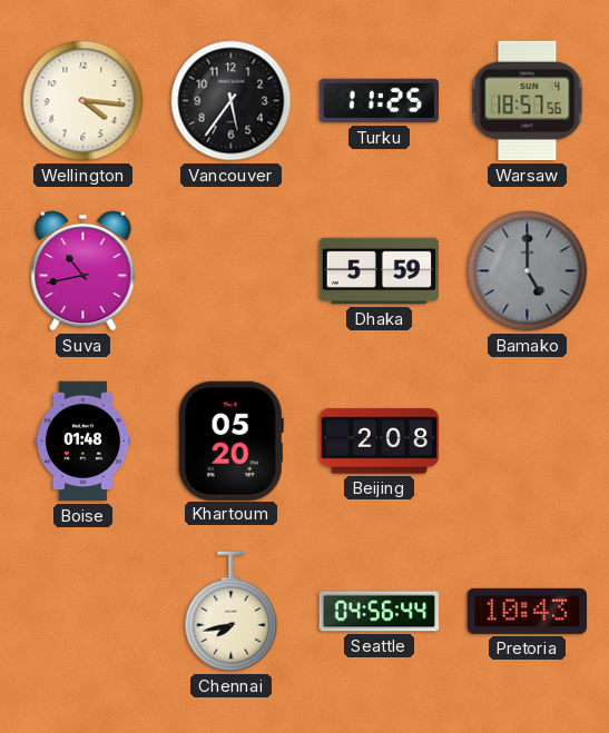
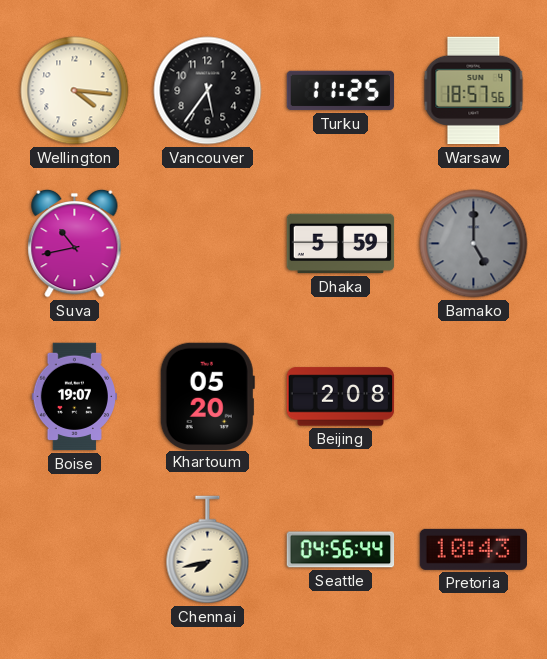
Boise: 01:48 -> 19:07 (74, 397)
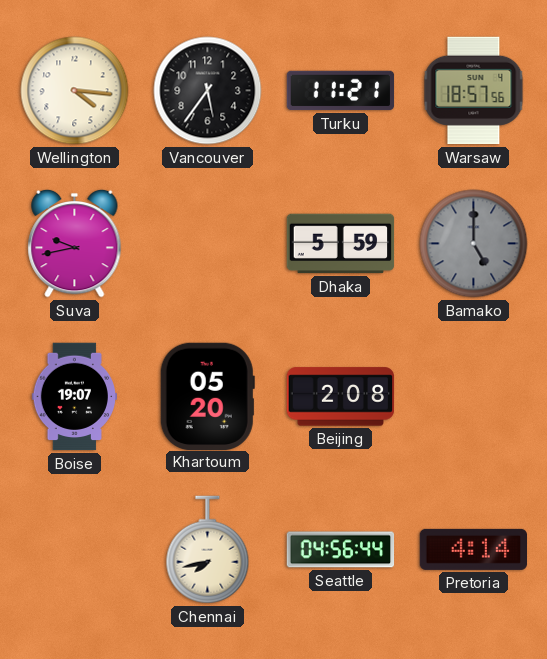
Turku: 11:25 -> 11:21 (341, 91)
Suva: 10:43 -> 9:43 (75, 243)
Pretoria: 10:43 -> 4:14 (473, 549)
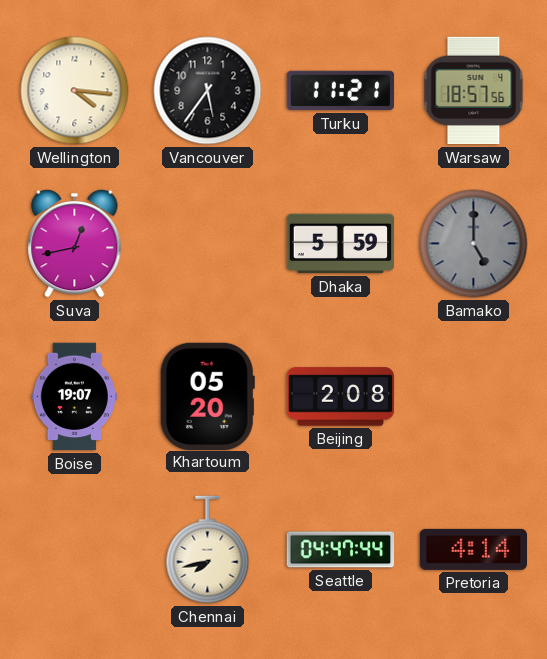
Suva: 9:43 -> 12:43 (75, 243)
Seattle: 04:56 -> 04:47 (341, 550)
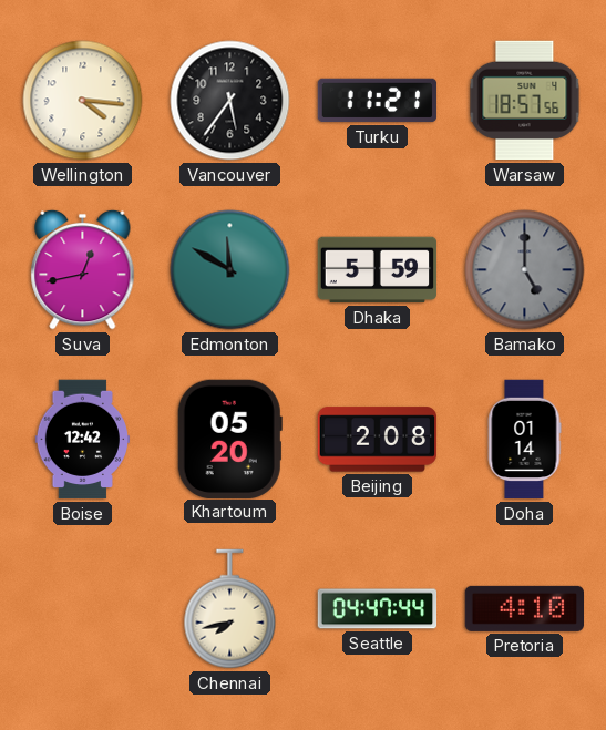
Edmonton: none -> 11:50 (230, 270)
Boise: 19:07 -> 12:42 (82, 440)
Doha: none -> 01:14 (524, 440)
Pretoria: 4:14 -> 4:10 (524, 608)
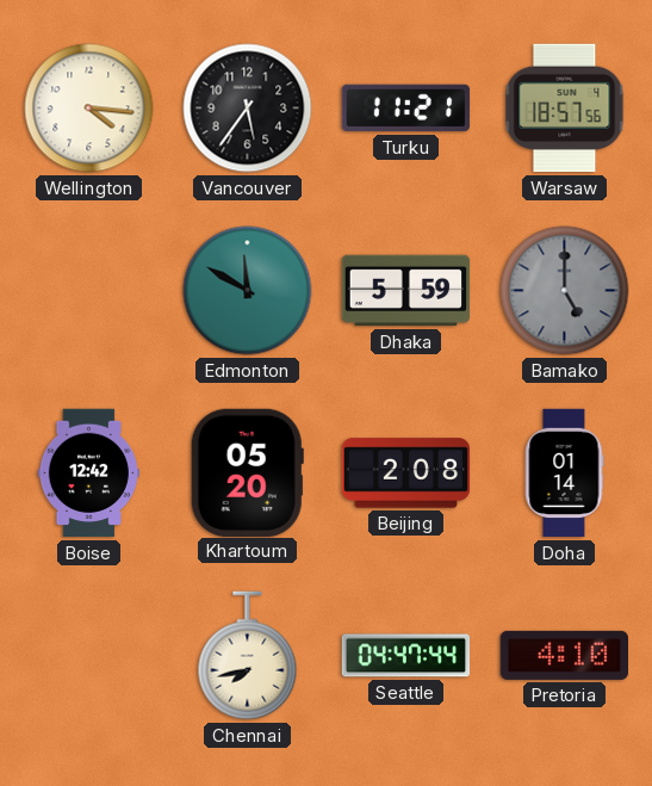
Suva: 12:43 -> none (83, 269)
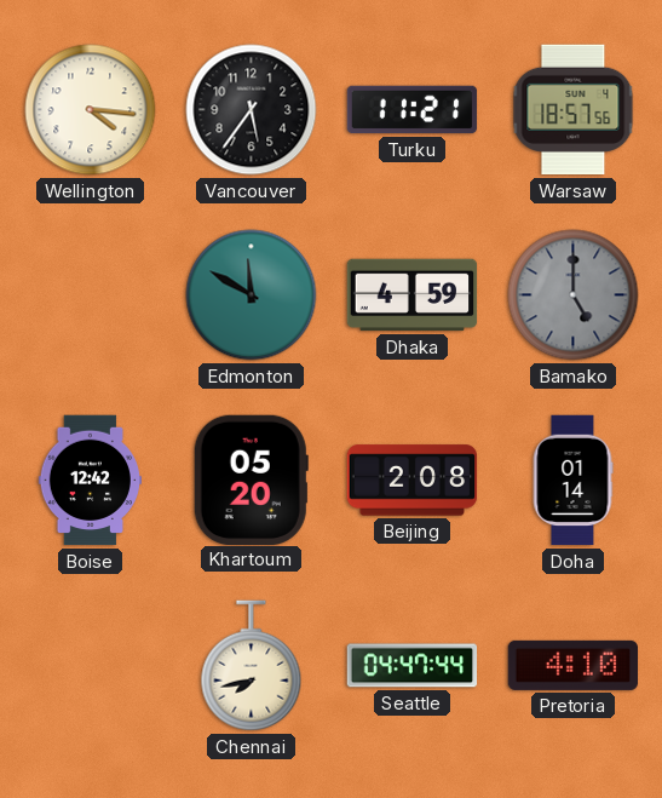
Dhaka: 5:59 -> 4:59 (413, 295)
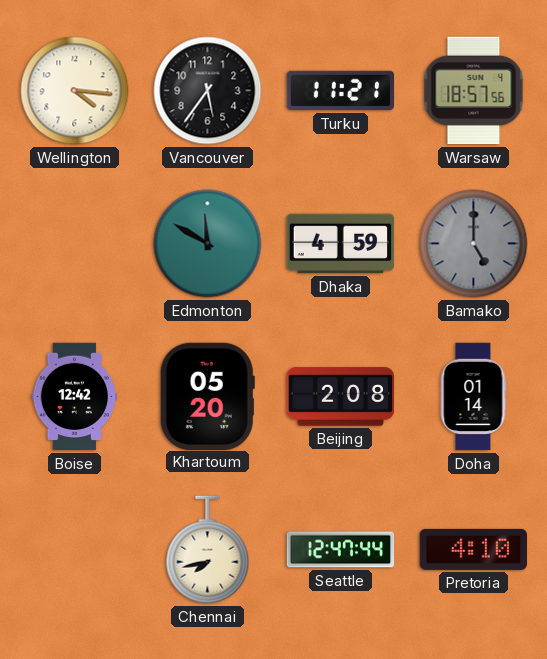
Seattle: 04:47 -> 12:47 (341, 550)
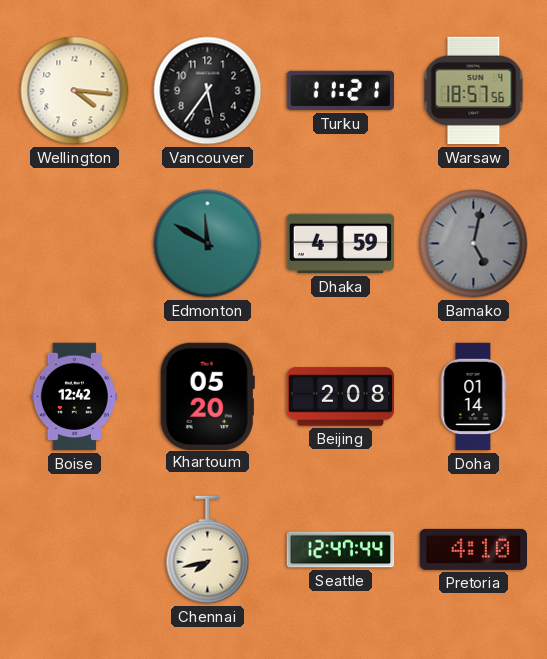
Bamako: 5:00 -> 5:02 (474, 244)
